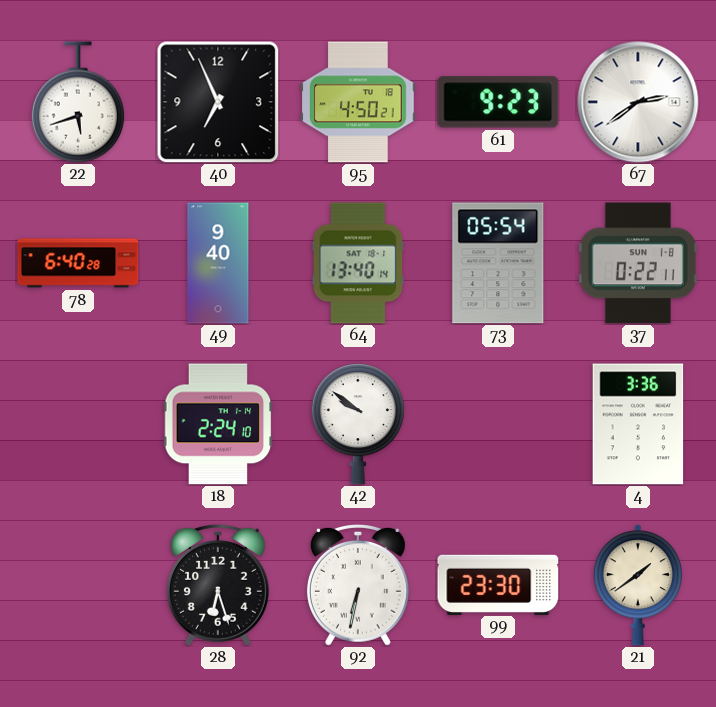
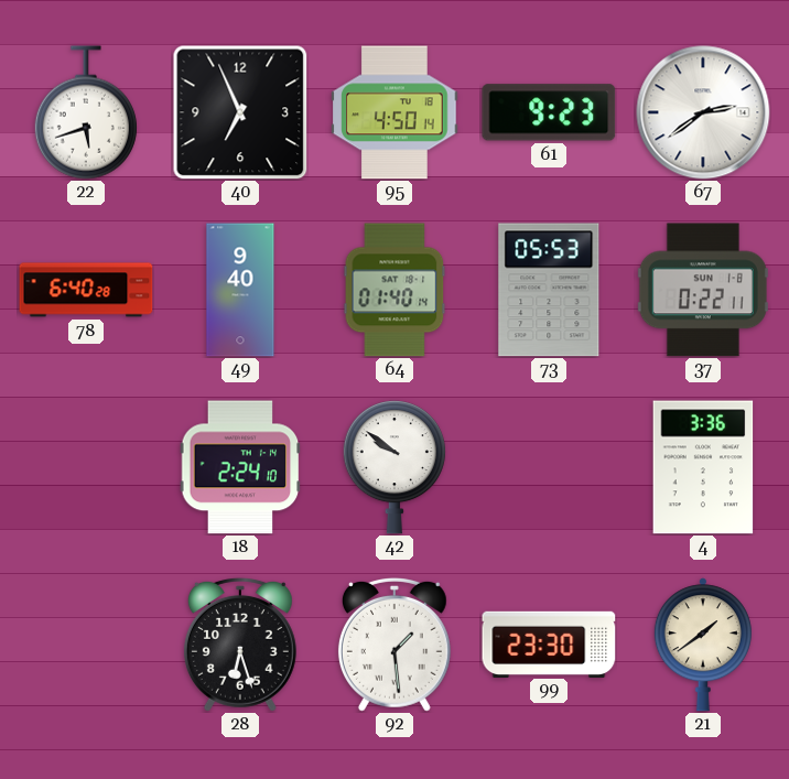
95: 4:50:21 -> 4:50:14 (394, 112)
64: 13:40 -> 01:40 (394, 290)
73: 05:54 -> 05:53 (549, 290)
92: 6:32 -> 1:29 (394, 645)
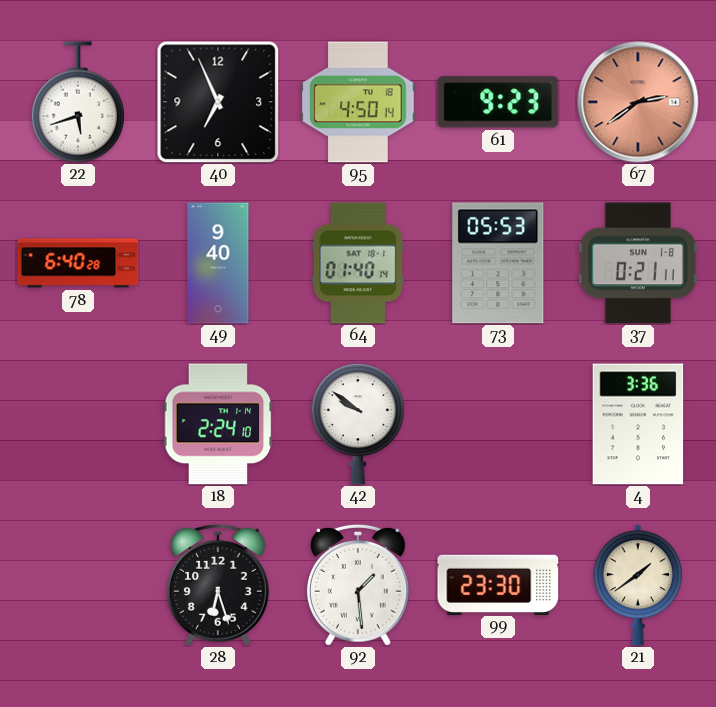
67 dial: white -> salmon (638, 102)
37: 0:22 -> 0:21 (638, 263)
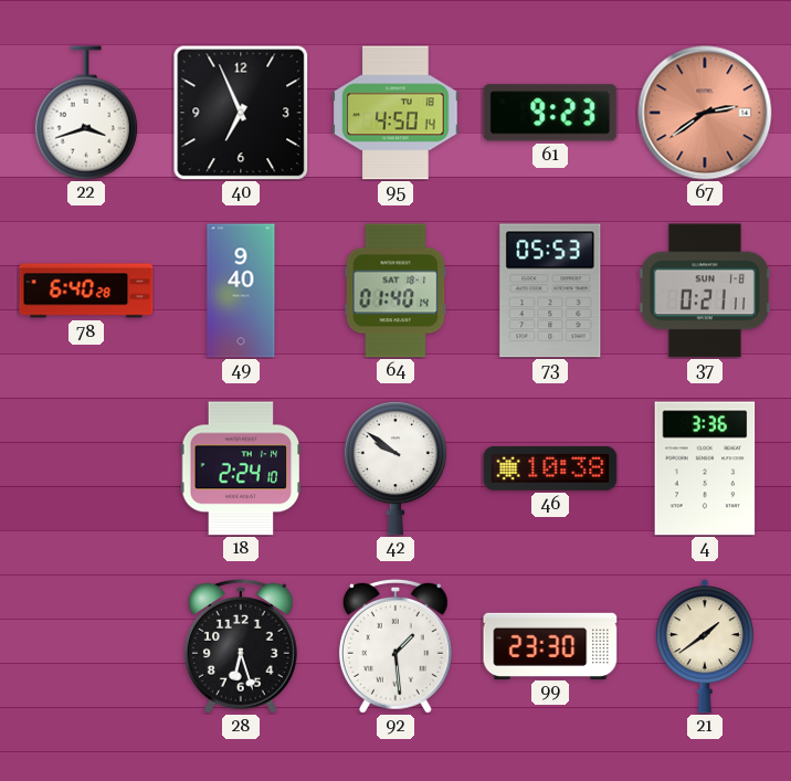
22: 5:42 -> 3:42 (86, 113)
46: none -> 10:38 (550, 468)
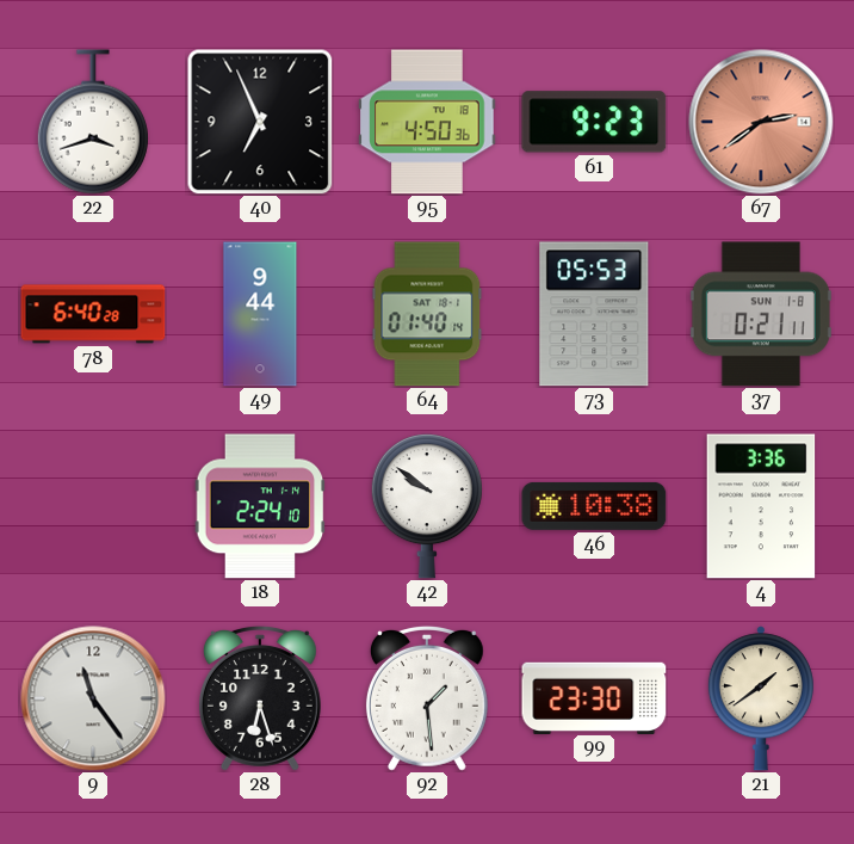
95: 4:50:14 -> 4:50:36 (427, 122)
49: 9:40 -> 9:44 (260, 314)
9: none -> 11:24 (93, 698)
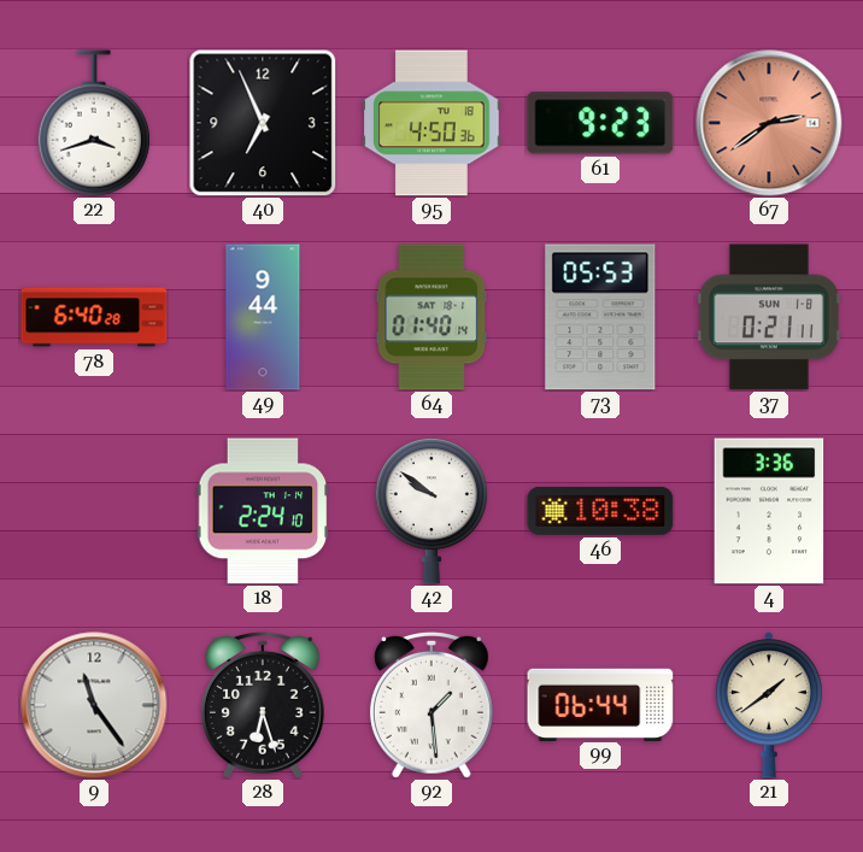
99: 23:30 -> 06:44 (600, 704)
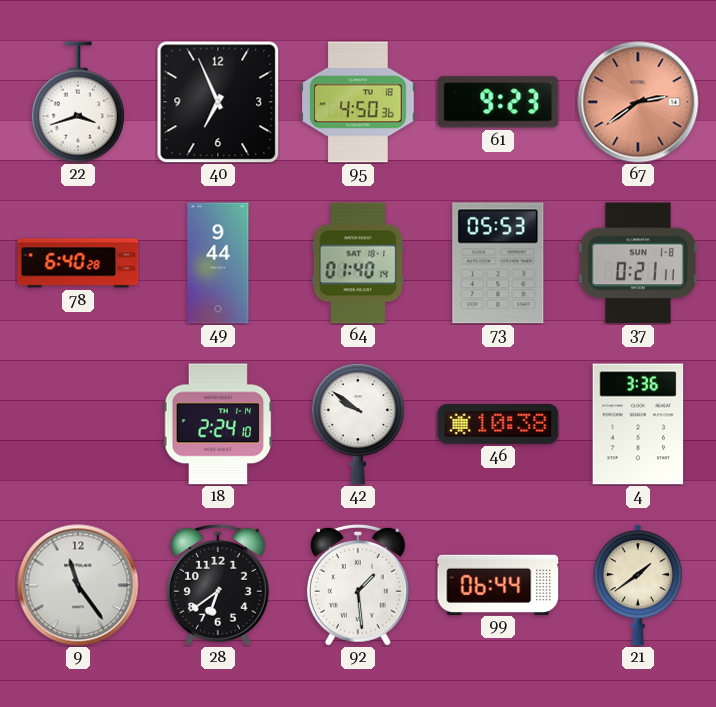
28: 6:27 -> 6:39 (218, 585)
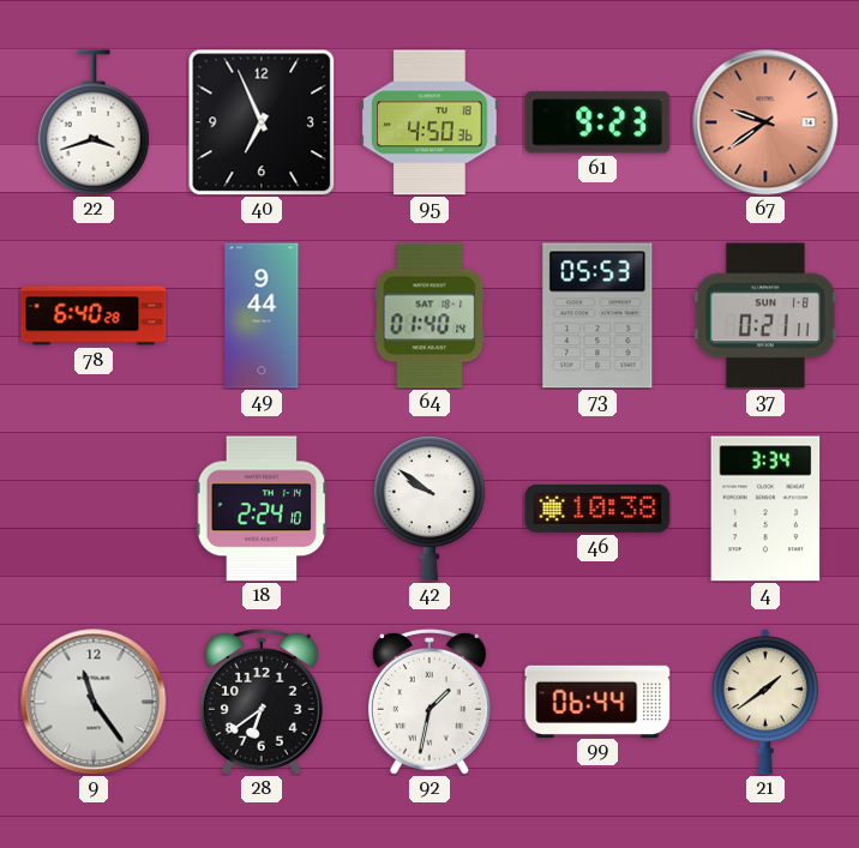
67: 2:39 -> 9:39 (765, 122)
4: 3:36 -> 3:34 (765, 509)
92: 1:29 -> 1:32 (429, 702)
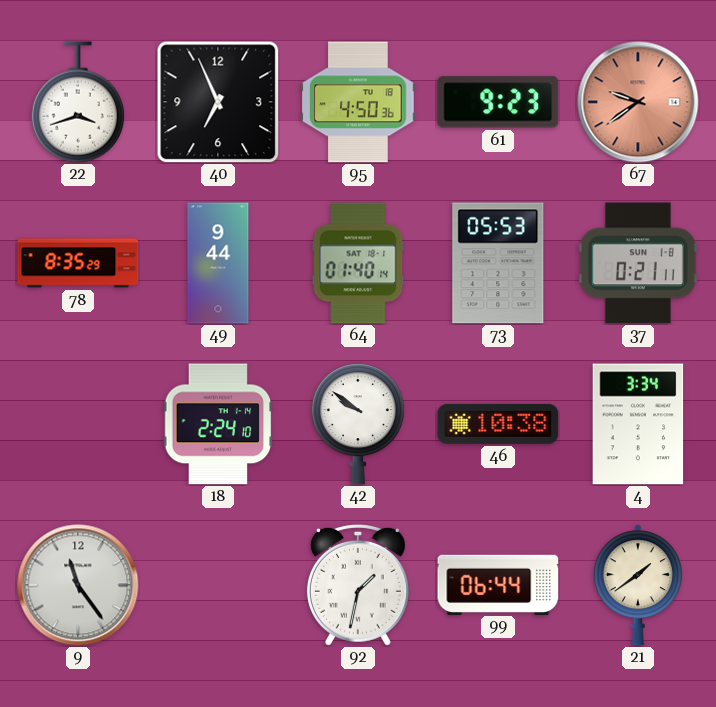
78: 6:40 -> 8:35 (78, 263)
28: 6:39 -> none (262, 702)
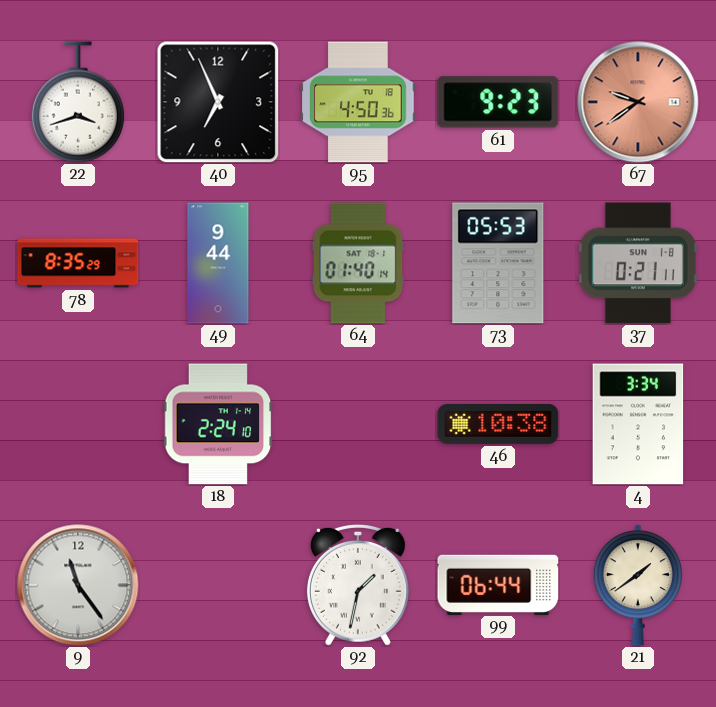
42: 9:51 -> none (358, 424)
